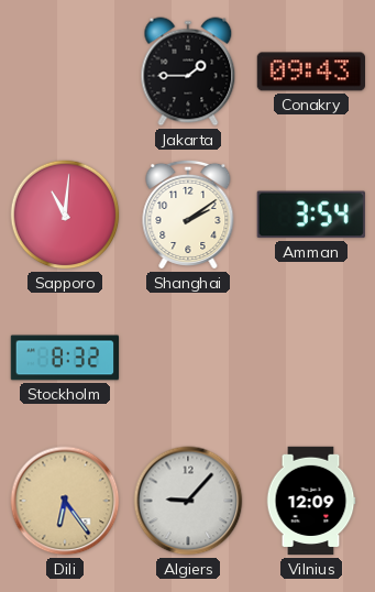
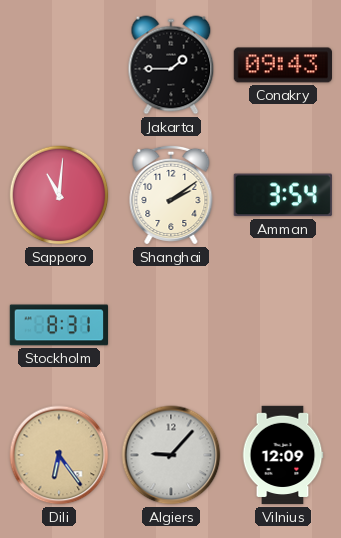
Stockholm: 8:32 -> 8:31 (59, 325)
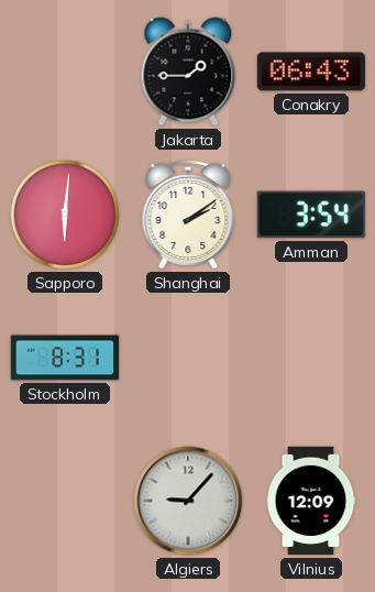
Conakry: 09:43 -> 06:43 (310, 72)
Sapporo: 11:01 -> 6:01 (65, 215)
Dili: 6:24 -> none (59, 455)
